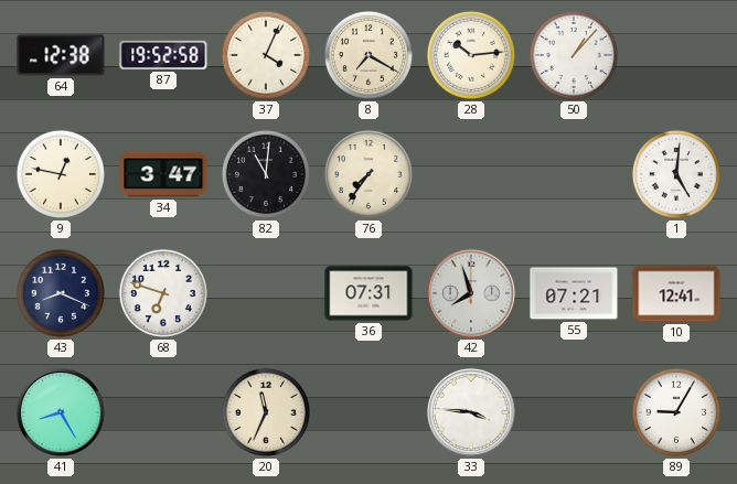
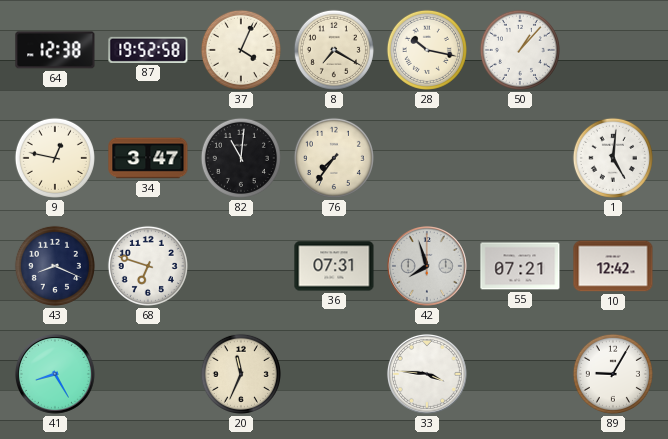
28: 10:14 -> 10:17 (427, 50)
10: 12:41 -> 12:42 (613, 266)
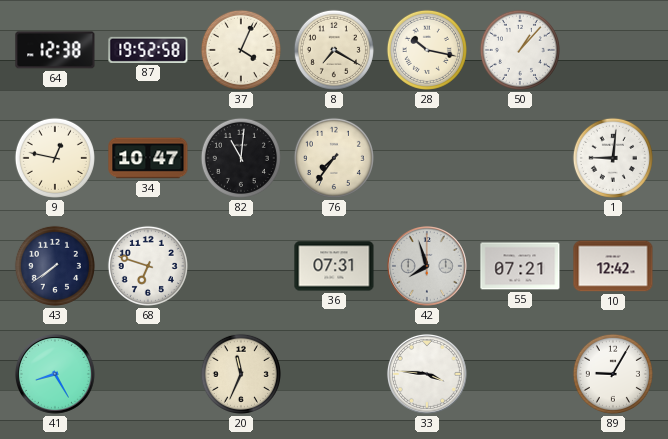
34: 3:47 -> 10:47 (148, 158)
1: 5:01 -> 9:01 (613, 158)
43: 8:19 -> 7:39 (55, 266)
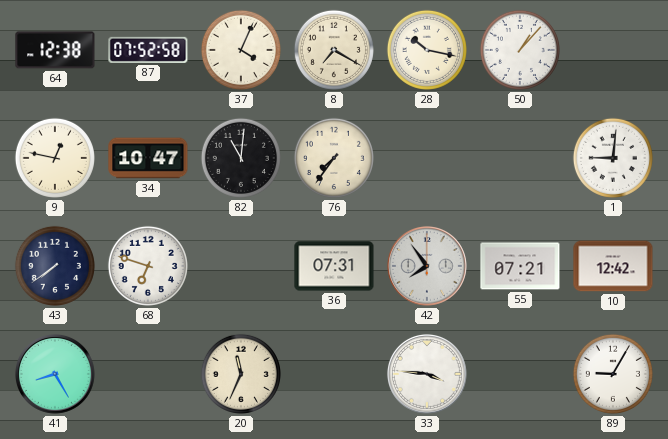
87: 19:52 -> 07:52 (148, 50)
42: 7:57 -> 7:54 (427, 266)
